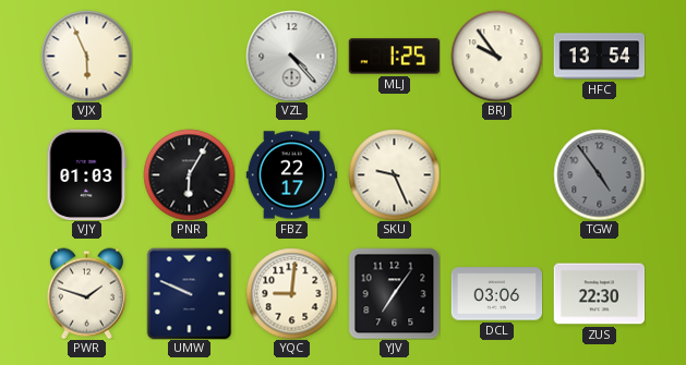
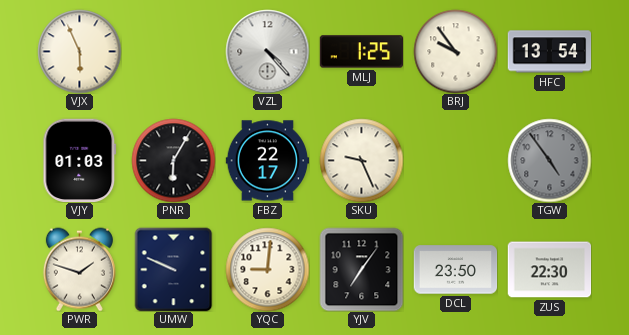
DCL: 03:06 -> 23:50 (455, 270)
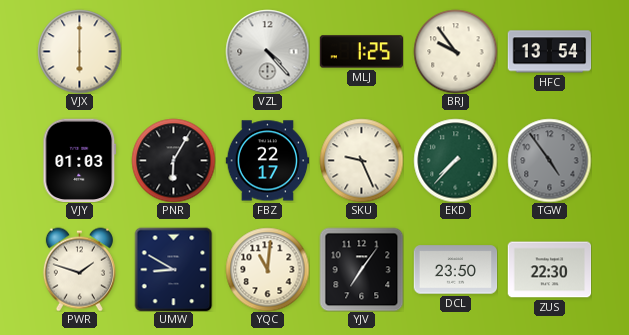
VJX: 5:56 -> 6:00 (79, 51)
EKD: none -> 7:37 (455, 160)
UMW: 9:49 -> 8:50 (174, 269)
YQC: 9:01 -> 11:01 (267, 269)
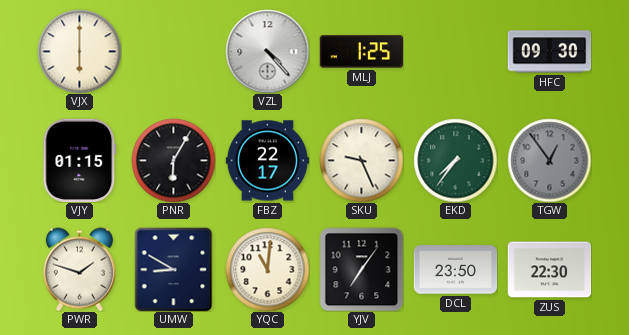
BRJ: 9:54 -> none (455, 51)
HFC: 13:54 -> 09:30 (549, 52)
VJY: 01:03 -> 01:15 (80, 160)
EKD: 7:37 -> 7:36 (455, 160)
TGW: 4:54 -> 12:54 (549, 160)
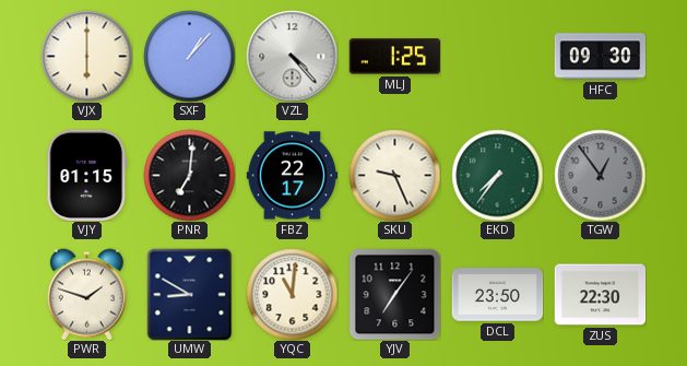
SXF: none -> 1:07 (189, 56)
PNR: 6:05 -> 7:01 (189, 175)
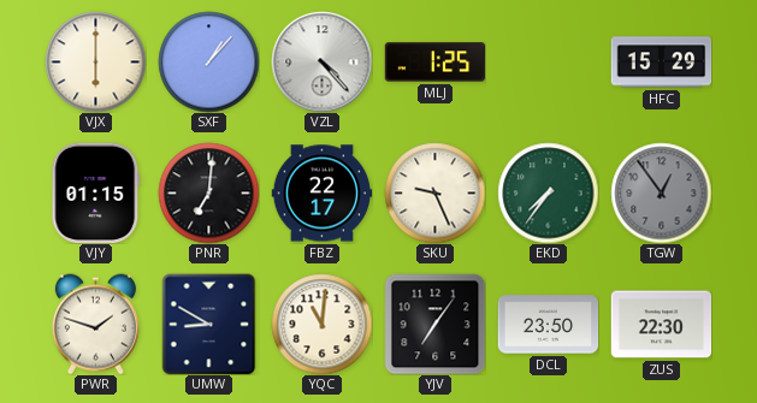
HFC: 09:30 -> 15:29 (661, 63)
